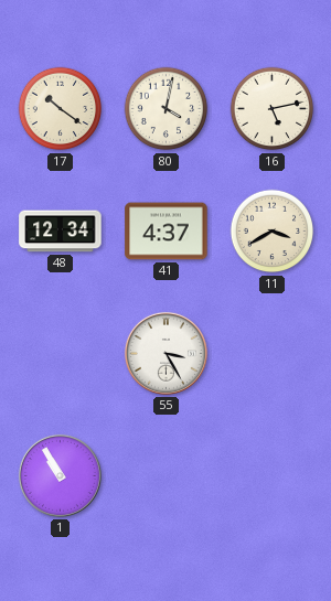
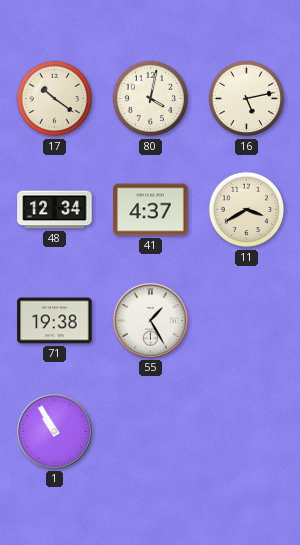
71: none -> 19:38 (55, 321)
55: 3:25 -> 1:25 (150, 320)
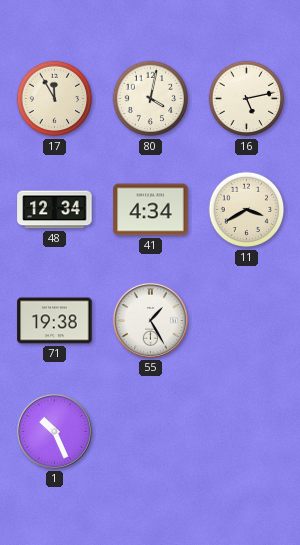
17: 10:21 -> 11:55 (55, 99)
41: 4:37 -> 4:34 (151, 210)
1: 10:55 -> 10:26 (54, 431)
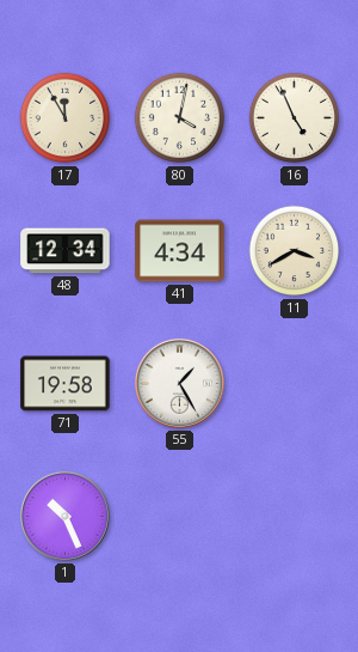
16: 5:13 -> 4:56 (295, 118)
71: 19:38 -> 19:58 (66, 384)
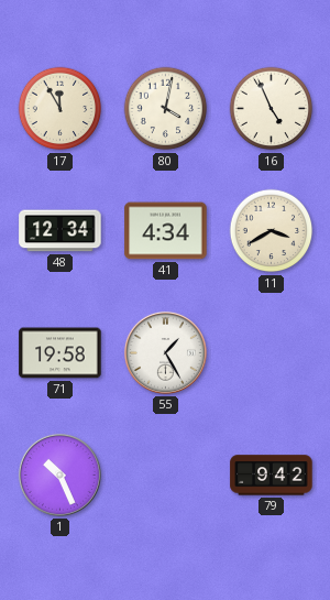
79: none -> 9:42 (272, 476)
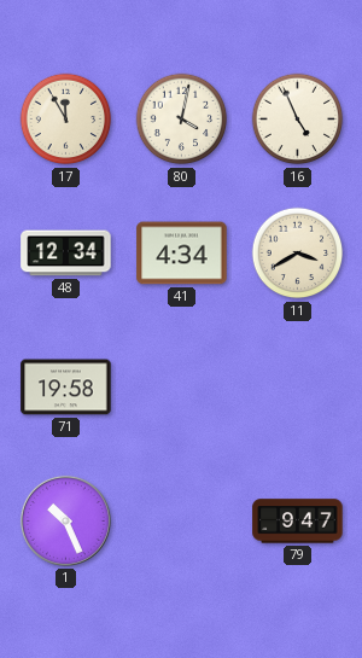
55: 1:25 -> none (165, 352)
79: 9:42 -> 9:47 (298, 522)
